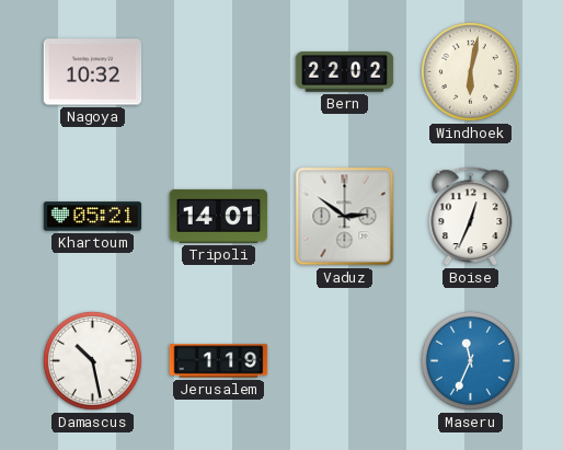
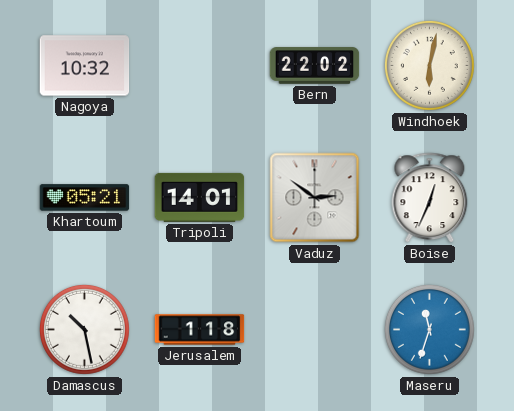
Jerusalem: 1:19 -> 1:18 (200, 330)
Maseru: 11:34 -> 11:33 (429, 329)
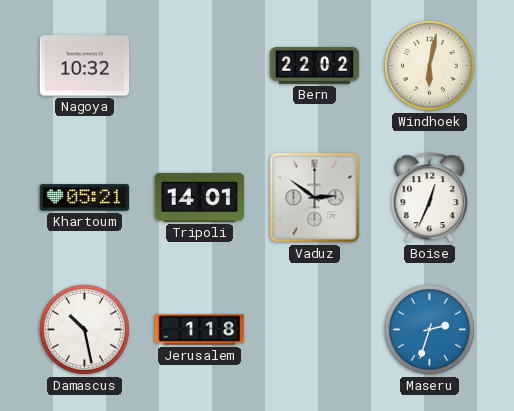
Maseru: 11:33 -> 2:33 (429, 329)
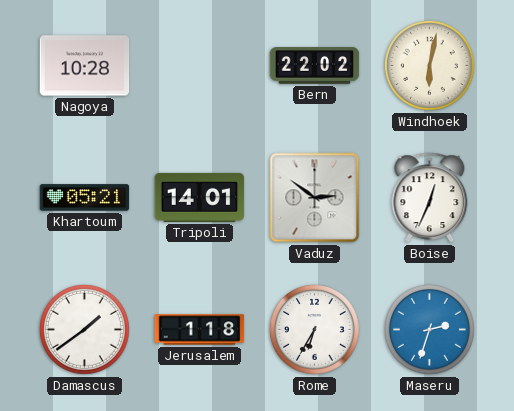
Nagoya: 10:32 -> 10:28 (85, 66)
Damascus: 10:28 -> 1:39 (84, 329)
Rome: none -> 6:35 (314, 329)
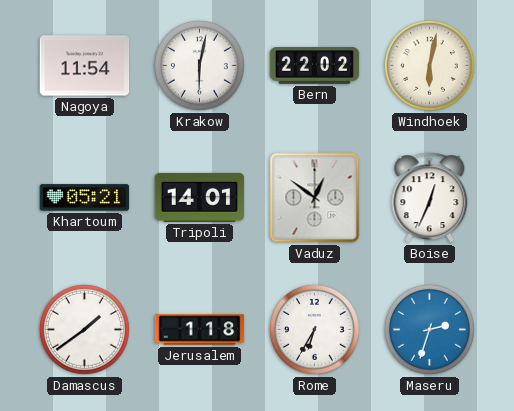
Nagoya: 10:28 -> 11:54 (85, 66)
Krakow: none -> 6:02 (199, 65)
Vaduz: 2:51 -> 12:51 (315, 198)
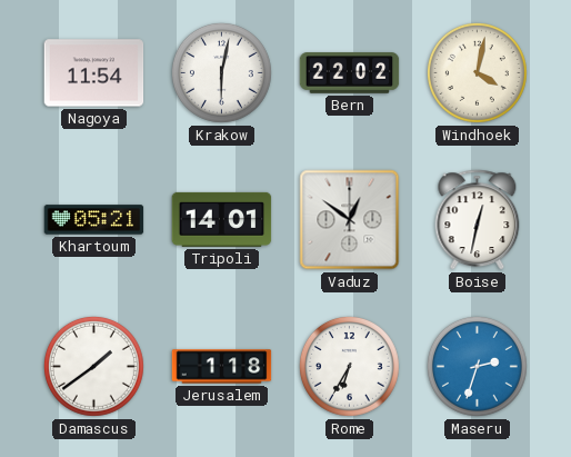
Windhoek: 6:02 -> 4:02 (477, 72)
Boise: 12:34 -> 12:32 (478, 220)
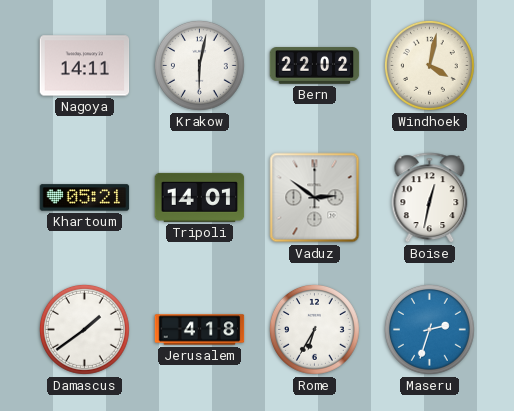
Nagoya: 11:54 -> 14:11 (85, 66)
Vaduz: 12:51 -> 2:51 (315, 198)
Jerusalem: 1:18 -> 4:18 (200, 330)
